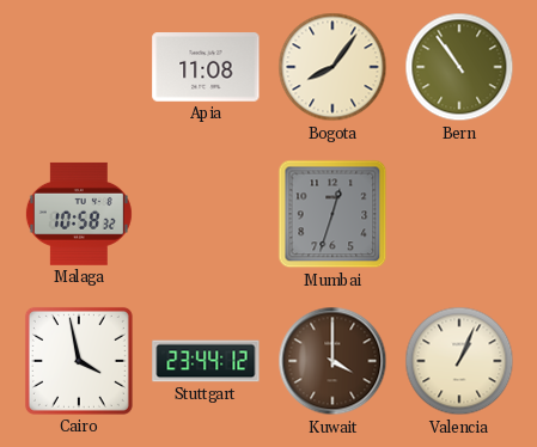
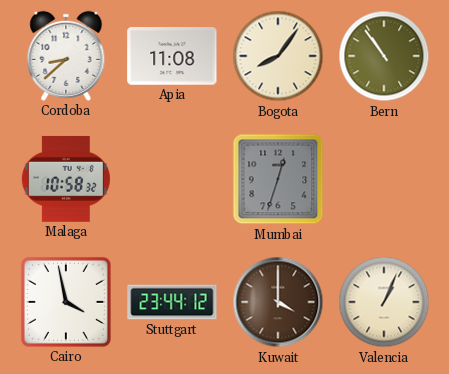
Cordoba: none -> 8:38 (66, 56)
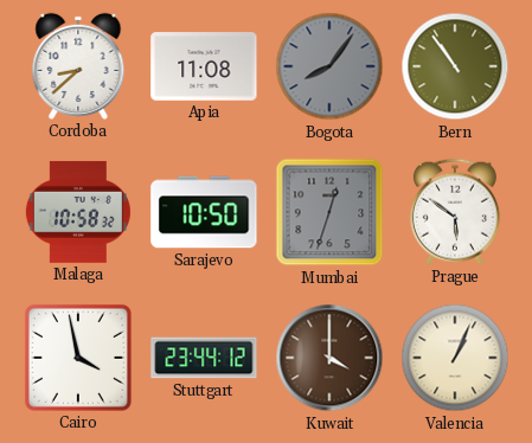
Bogota dial: cream -> grey (329, 66)
Sarajevo: none -> 10:50 (204, 212)
Prague: none -> 5:51 (455, 212)
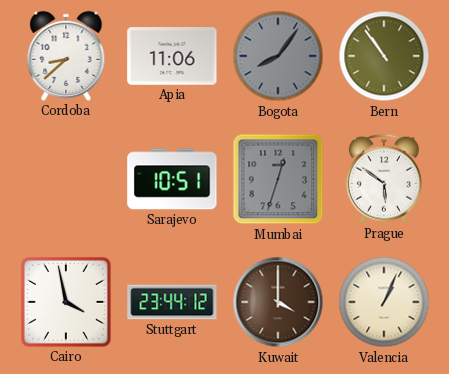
Apia: 11:08 -> 11:06 (172, 56)
Malaga: 10:58 -> none (78, 212)
Sarajevo: 10:50 -> 10:51 (172, 179)
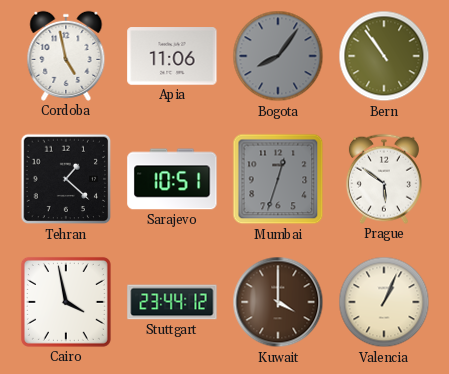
Cordoba: 8:38 -> 4:58 (66, 56)
Tehran: none -> 1:22 (66, 179)
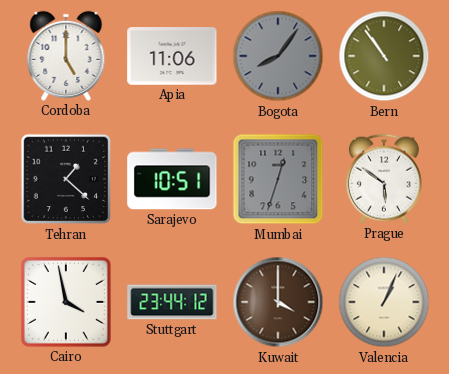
Cordoba: 4:58 -> 5:00 (66, 56)
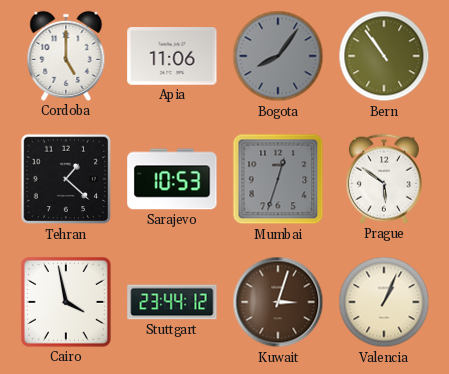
Sarajevo: 10:51 -> 10:53 (172, 179)
Kuwait: 4:00 -> 3:03 (278, 302)
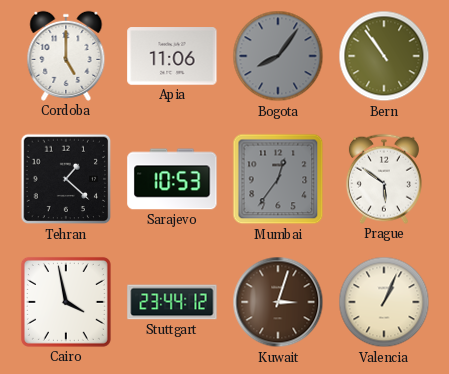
Mumbai: 12:33 -> 12:36 (278, 179)
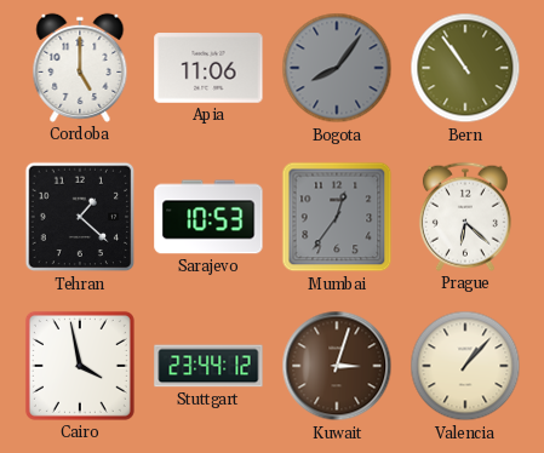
Prague: 5:51 -> 6:22 (465, 217)
Valencia: 1:04 -> 1:07 (465, 366)
